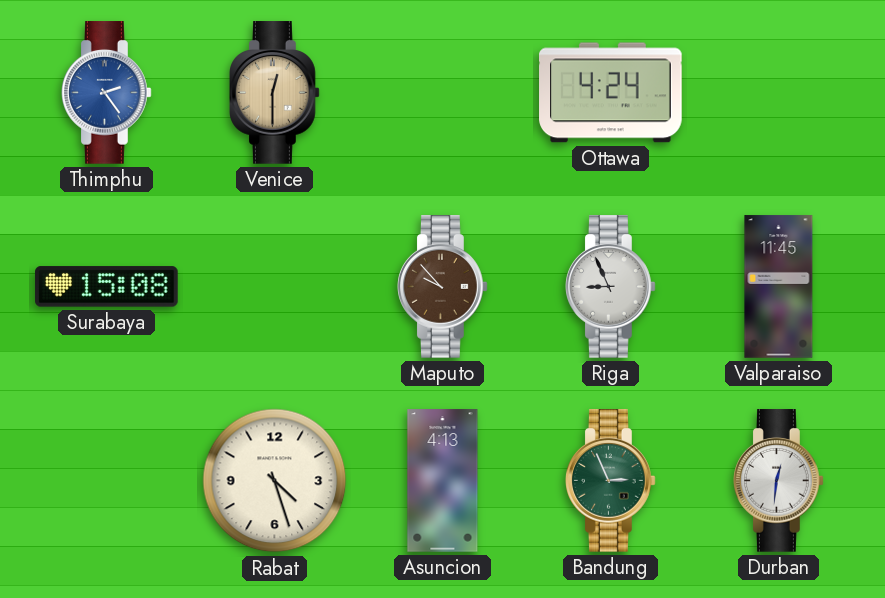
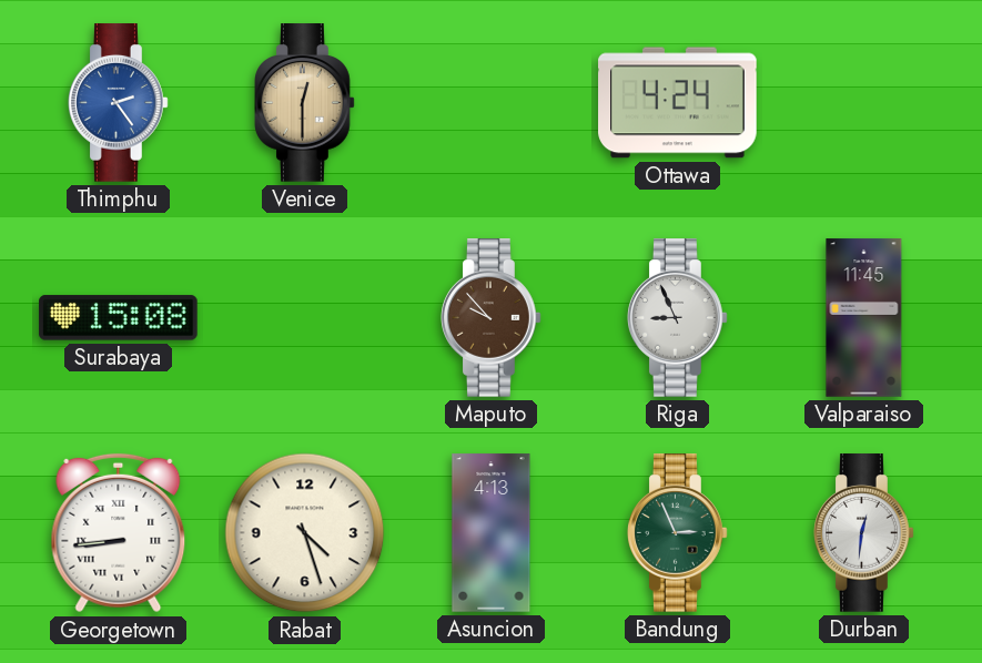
Georgetown: none -> 8:44 (119, 533)
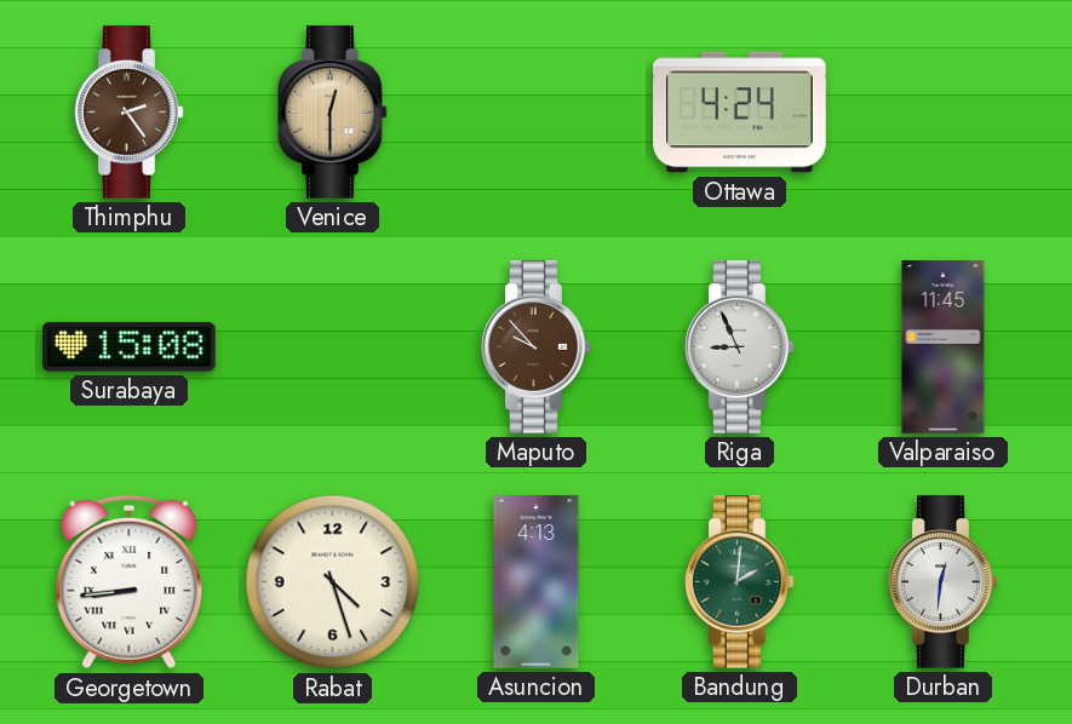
Thimphu dial: blue -> brown (130, 113)
Bandung: 2:56 -> 2:01 (740, 582)
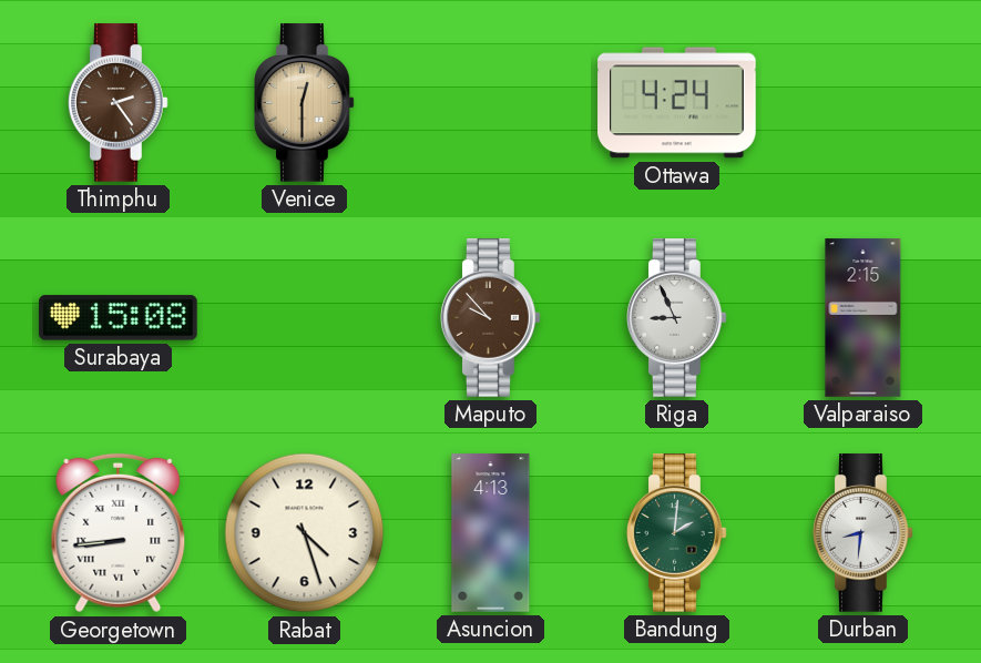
Valparaiso: 11:45 -> 2:15 (864, 318)
Durban: 12:31 -> 8:31 (864, 533)
